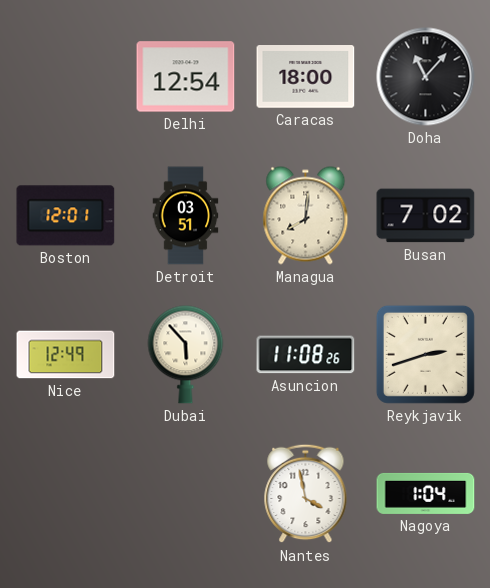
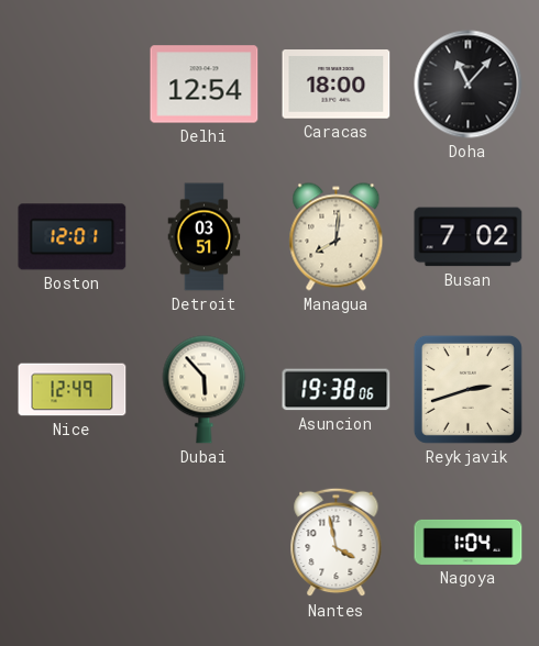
Asuncion: 11:08 -> 19:38 (337, 390)
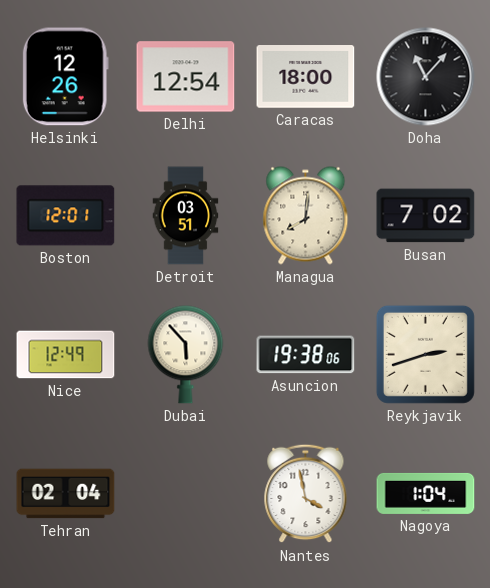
Helsinki: none -> 12:26 (65, 77)
Tehran: none -> 02:04 (66, 494)
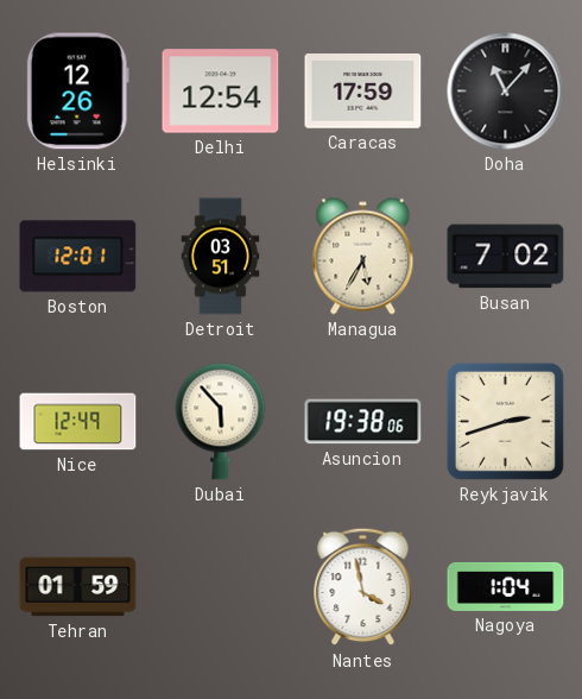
Caracas: 18:00 -> 17:59 (363, 92)
Managua: 8:01 -> 5:35 (363, 257)
Tehran: 02:04 -> 01:59 (78, 587)
